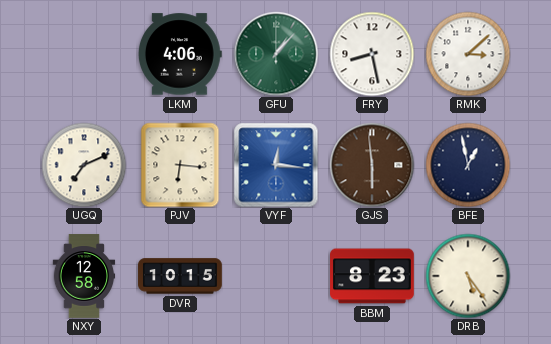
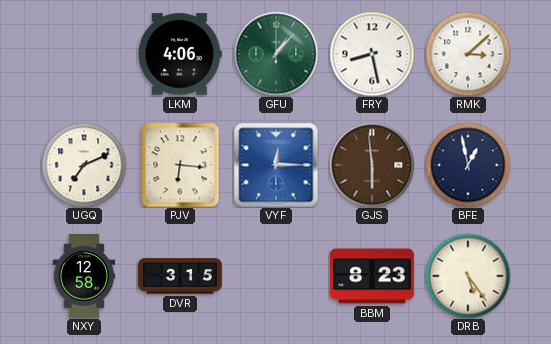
VYF: 12:16 -> 12:15 (276, 165)
DVR: 10:15 -> 3:15 (180, 276)
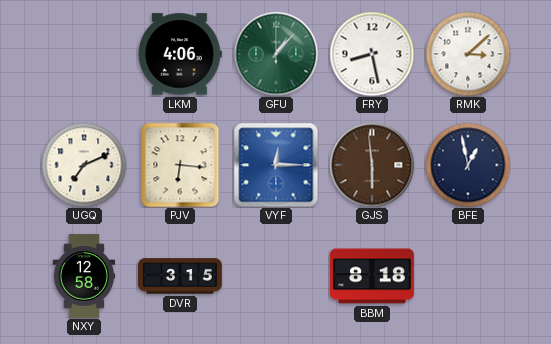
BBM: 8:23 -> 8:18 (372, 276)
DRB: 5:24 -> none (468, 276)
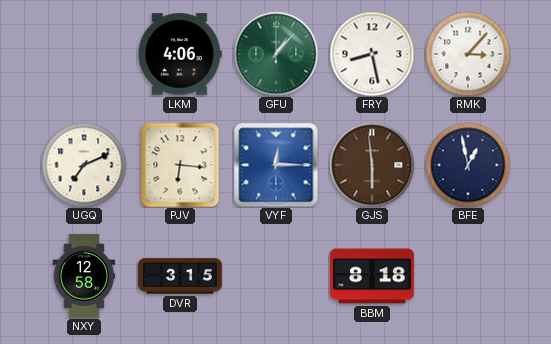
RMK: 3:08 -> 3:07 (468, 54)
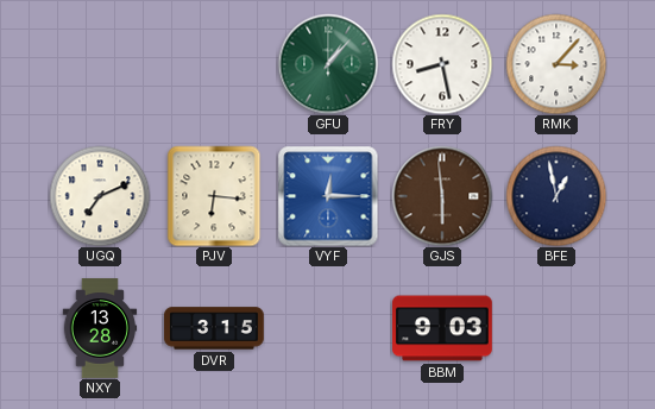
LKM: 4:06 -> none (180, 54)
NXY: 12:58 -> 13:28 (100, 328)
BBM: 8:18 -> 9:03 (442, 328)
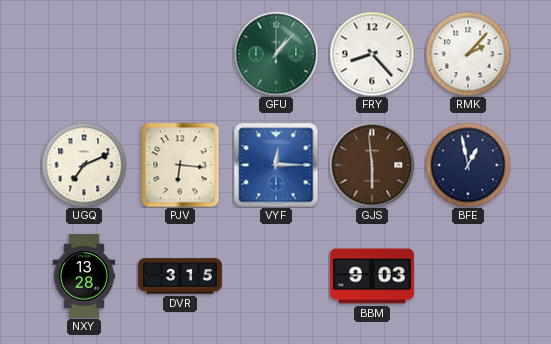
FRY: 8:28 -> 8:23 (372, 54)
RMK: 3:07 -> 2:07 (468, 54)
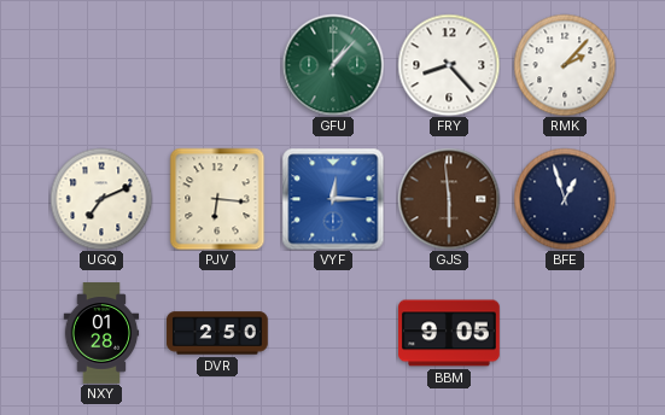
BFE: 12:58 -> 12:57 (565, 199)
NXY: 13:28 -> 01:28 (101, 333)
DVR: 3:15 -> 2:50 (217, 333)
BBM: 9:03 -> 9:05 (449, 333)
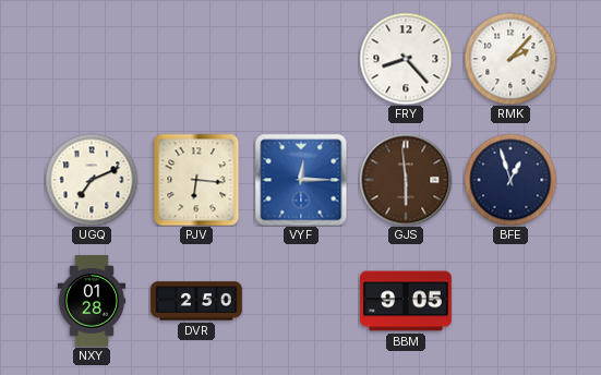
GFU: 1:07 -> none (333, 65)
